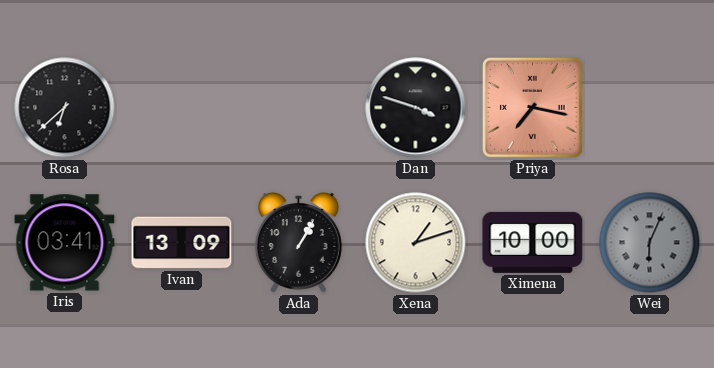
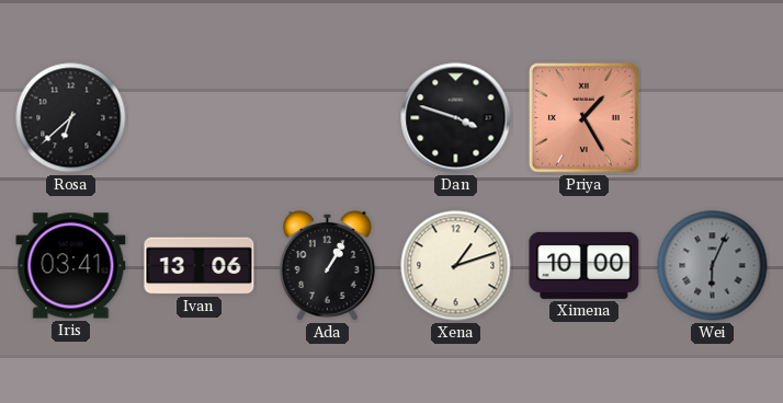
Priya: 7:17 -> 1:25 (583, 117)
Ivan: 13:09 -> 13:06 (200, 266)
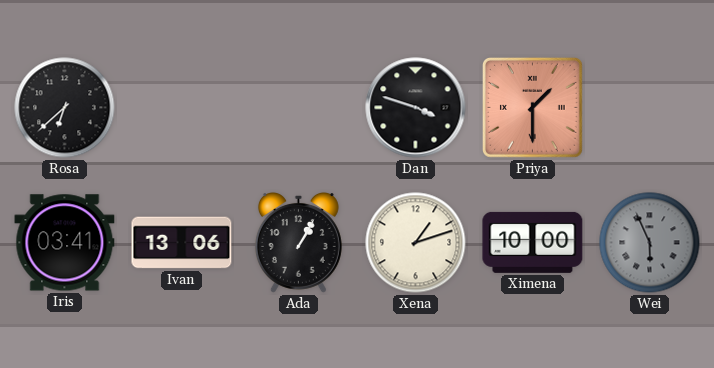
Priya: 1:25 -> 1:30 (532, 107)
Wei: 6:04 -> 5:56 (650, 243)
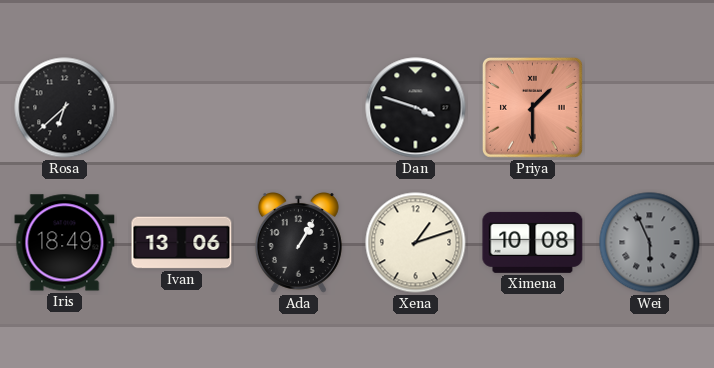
Iris: 03:41 -> 18:49 (65, 243)
Ximena: 10:00 -> 10:08 (533, 242)
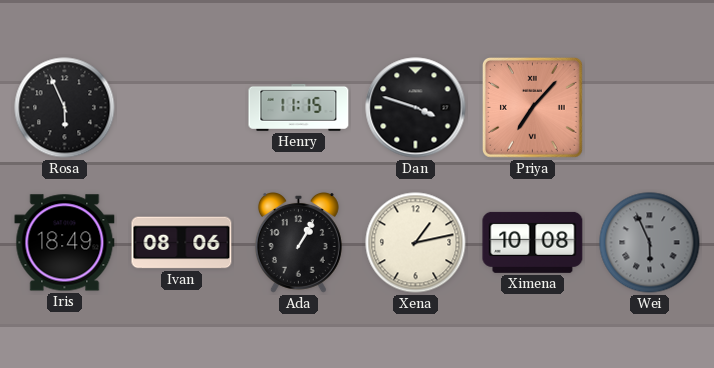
Rosa: 6:38 -> 5:56 (65, 108)
Henry: none -> 11:15 (299, 107)
Priya: 1:30 -> 7:07 (532, 107)
Ivan: 13:06 -> 08:06 (182, 243)
Xena: 1:12 -> 1:13 (416, 243)
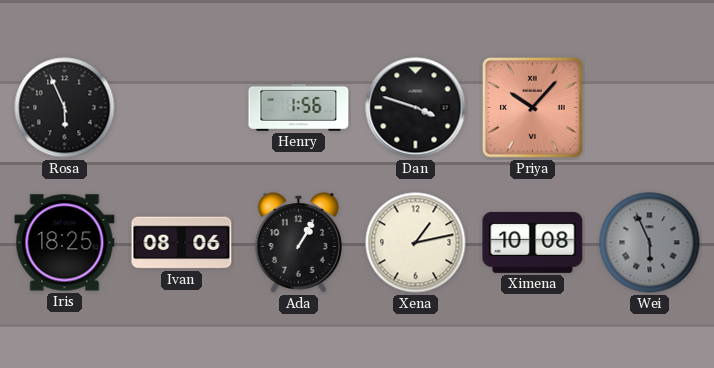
Henry: 11:15 -> 1:56 (299, 107)
Priya: 7:07 -> 10:07 (532, 107)
Iris: 18:49 -> 18:25 (65, 243)
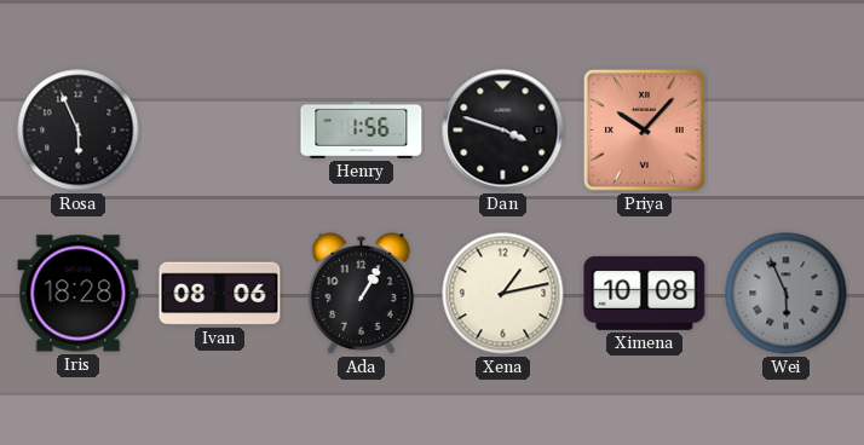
Iris: 18:25 -> 18:28 (79, 294)
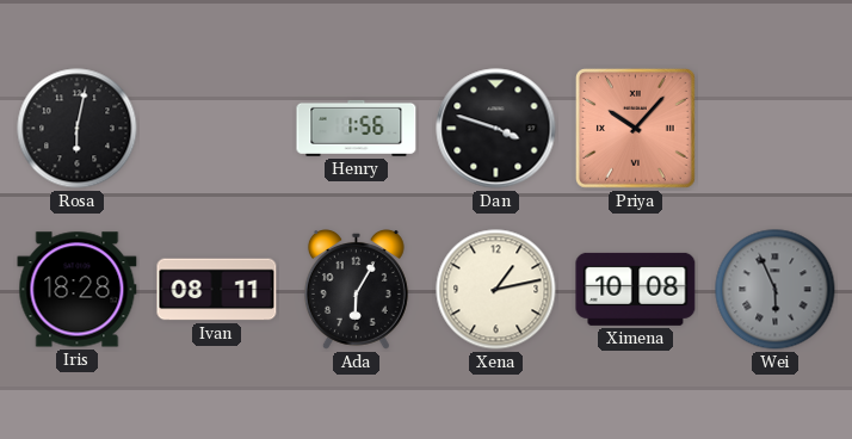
Rosa: 5:56 -> 6:02 (78, 129)
Ivan: 08:06 -> 08:11 (217, 290)
Ada: 1:05 -> 6:05 (356, 290)
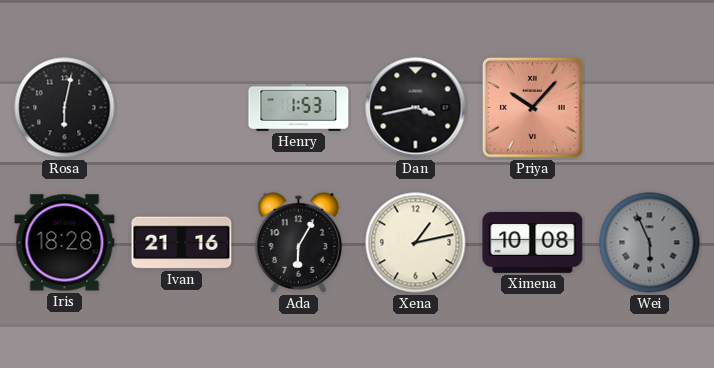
Henry: 1:56 -> 1:53 (299, 107)
Dan: 3:48 -> 3:43 (416, 108)
Ivan: 08:11 -> 21:16 (182, 243)
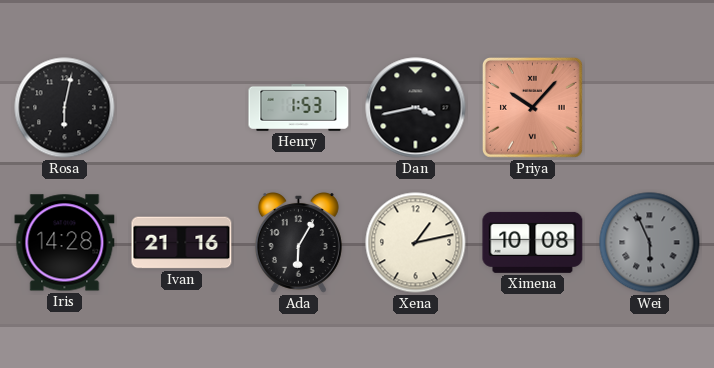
Iris: 18:28 -> 14:28 (65, 243)
